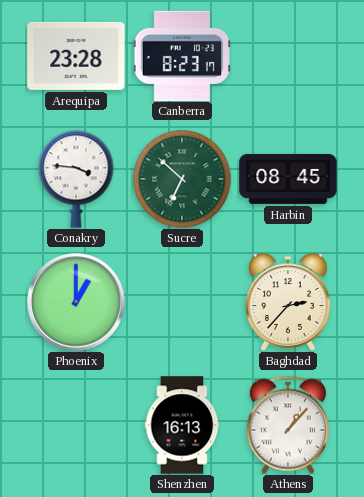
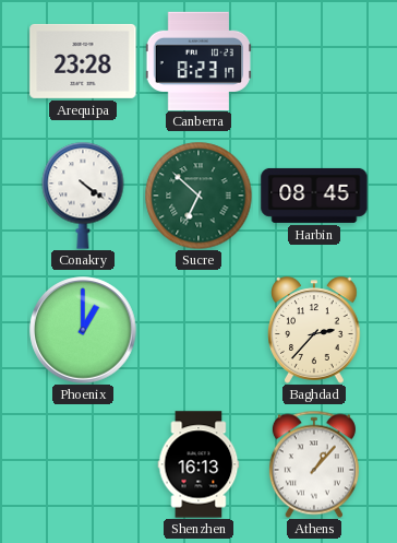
Conakry: 3:46 -> 4:21 (83, 196)
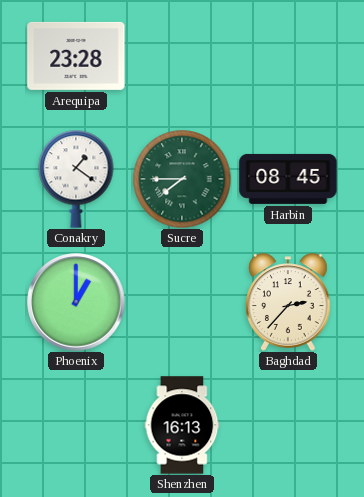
Canberra: 8:23 -> none (198, 60)
Conakry: 4:21 -> 1:21 (76, 179)
Sucre: 6:52 -> 7:45 (182, 179)
Athens: 1:07 -> none (314, 464)
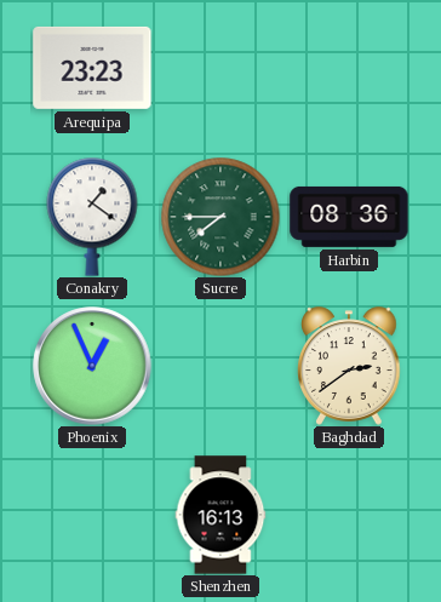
Arequipa: 23:28 -> 23:23 (92, 68)
Harbin: 08:45 -> 08:36 (349, 217)
Phoenix: 1:00 -> 12:56 (92, 366)
Baghdad: 2:37 -> 2:39 (349, 366)
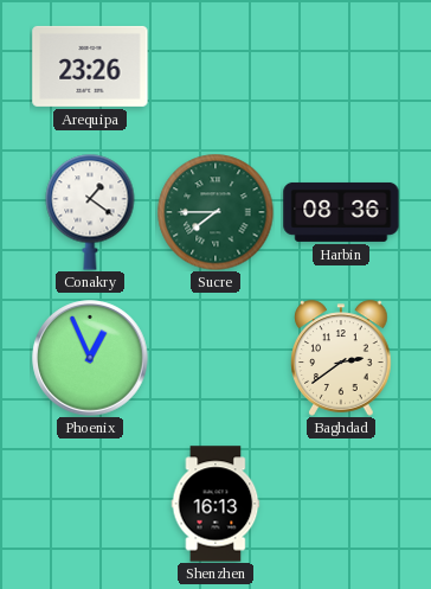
Arequipa: 23:23 -> 23:26 (90, 66)
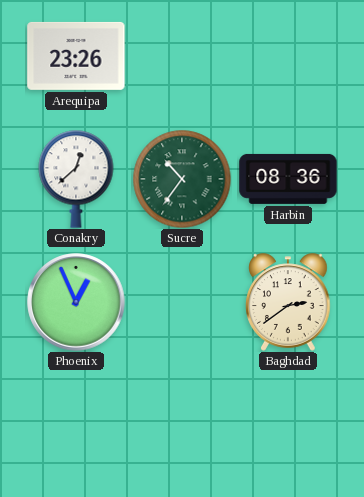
Conakry: 1:21 -> 12:38 (76, 179)
Sucre: 7:45 -> 10:36 (182, 179)
Shenzhen: 16:13 -> none (215, 504)
